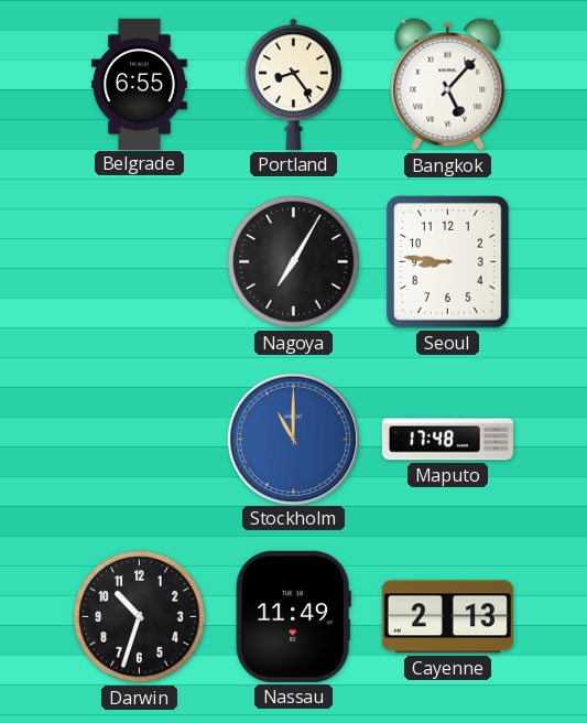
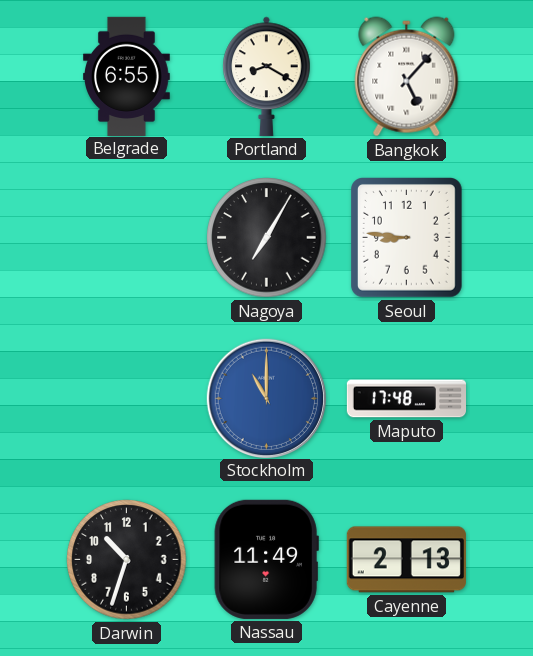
Portland: 8:24 -> 8:20 (267, 76)
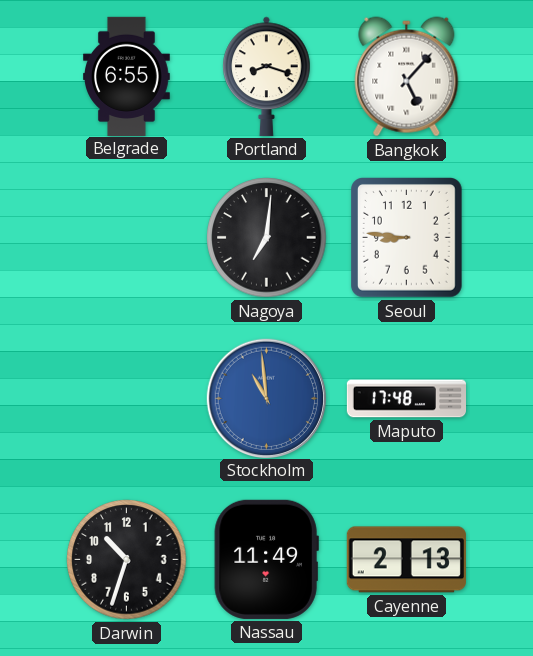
Portland: 8:20 -> 8:18 (267, 76)
Nagoya: 7:05 -> 7:01 (267, 238)
Stockholm: 11:00 -> 10:59 (266, 398)
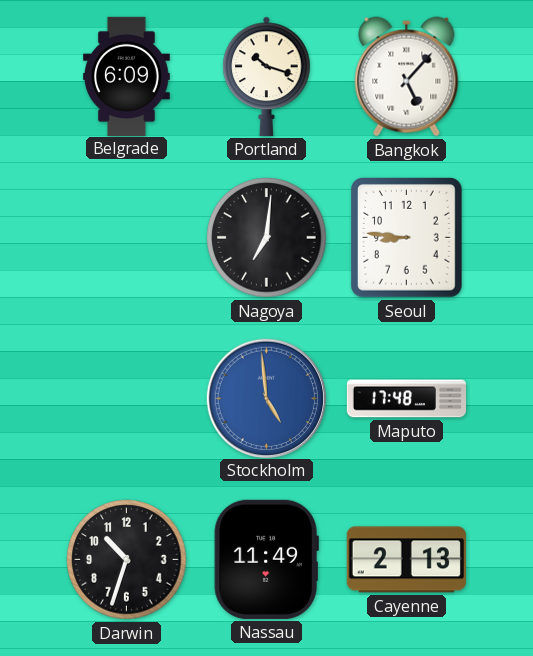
Belgrade: 6:55 -> 6:09 (127, 76)
Portland: 8:18 -> 10:18 (267, 76)
Stockholm: 10:59 -> 4:59 (266, 398)
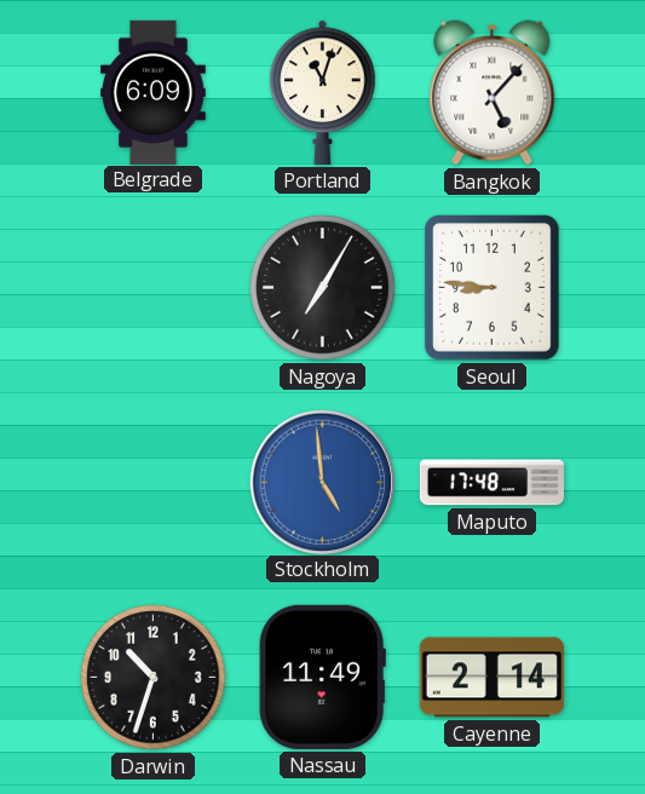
Portland: 10:18 -> 11:03 (323, 92)
Nagoya: 7:01 -> 7:05 (323, 288)
Cayenne: 2:13 -> 2:14 (491, 678)
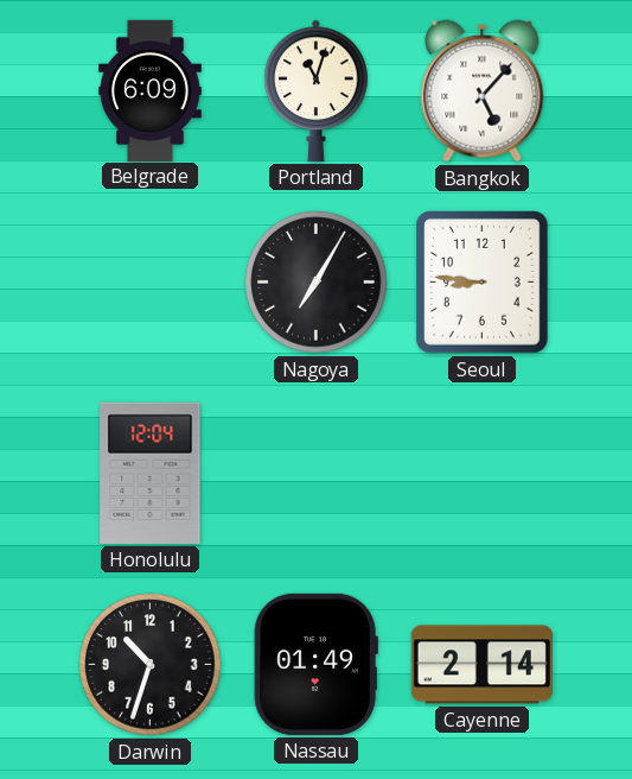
Honolulu: none -> 12:04 (151, 473)
Stockholm: 4:59 -> none (322, 482)
Maputo: 17:48 -> none (491, 483)
Nassau: 11:49 -> 01:49 (315, 664)
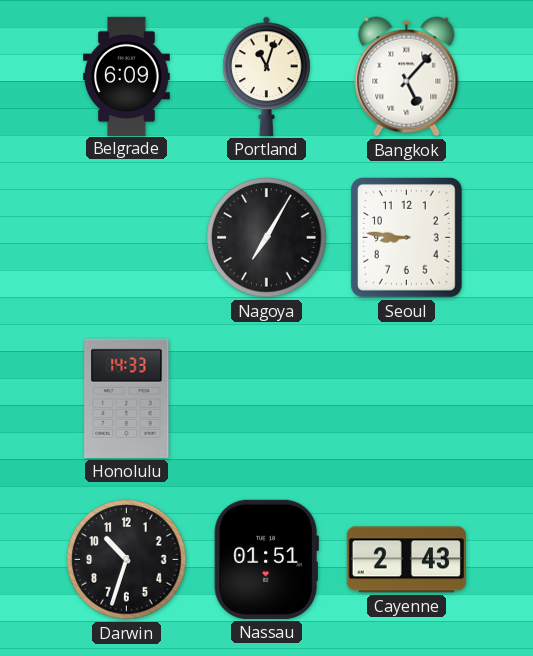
Honolulu: 12:04 -> 14:33 (127, 398)
Nassau: 01:49 -> 01:51 (266, 559)
Cayenne: 2:14 -> 2:43 (406, 560)
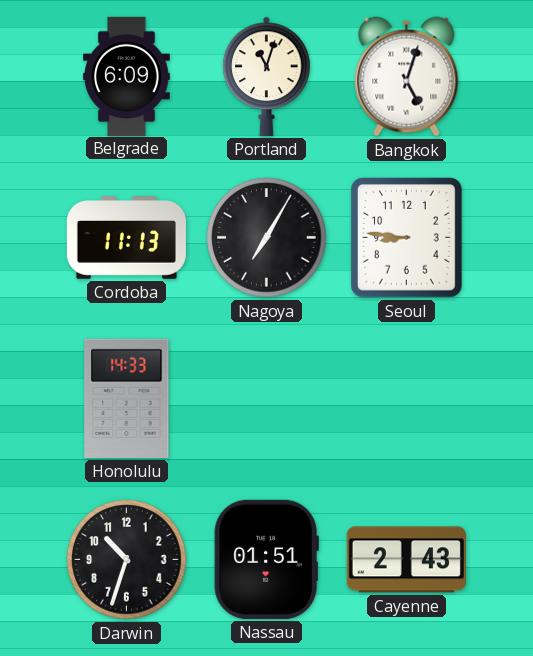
Bangkok: 5:07 -> 5:03 (407, 77)
Cordoba: none -> 11:13 (126, 238)
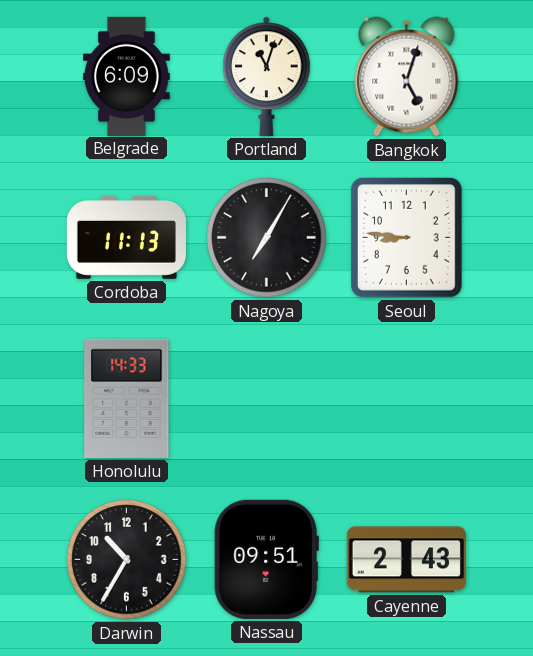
Darwin: 10:33 -> 10:35 (127, 560)
Nassau: 01:51 -> 09:51 (266, 559)
